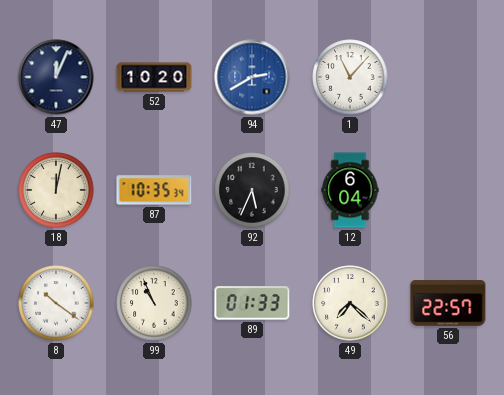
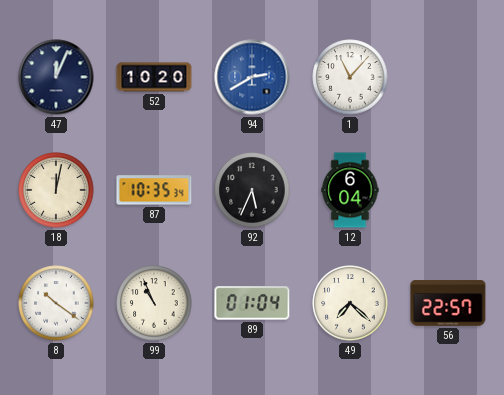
89: 01:33 -> 01:04 (252, 303)
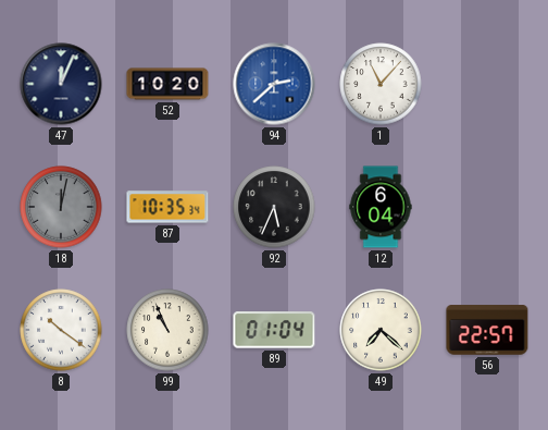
94: 2:40 -> 2:38 (274, 84)
18 dial: cream -> grey (61, 207)
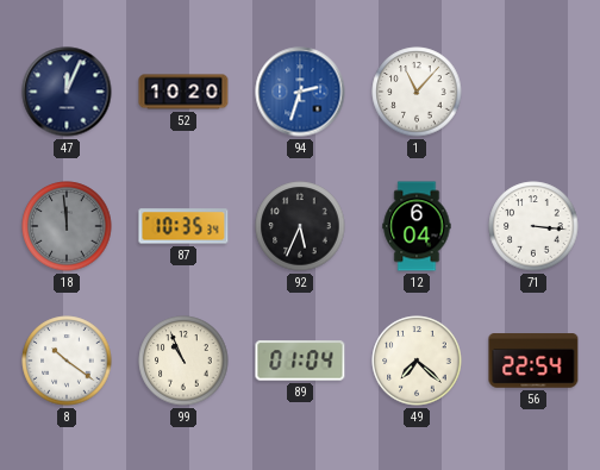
94: 2:38 -> 2:33 (300, 92)
18: 12:02 -> 11:59 (67, 226)
71: none -> 3:16 (533, 226)
56: 22:57 -> 22:54 (533, 361)
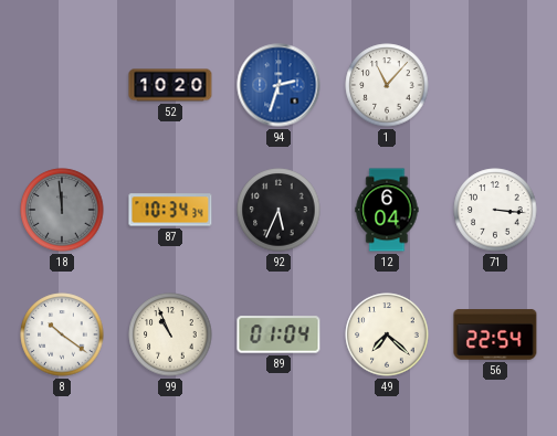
47: 12:04 -> none (67, 92)
87: 10:35 -> 10:34 (170, 210)
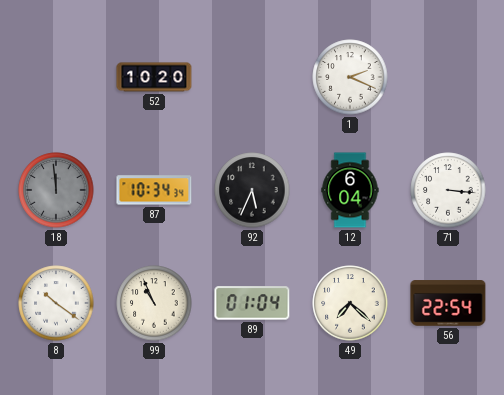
94: 2:33 -> none (278, 85)
1: 11:07 -> 2:19 (350, 77)
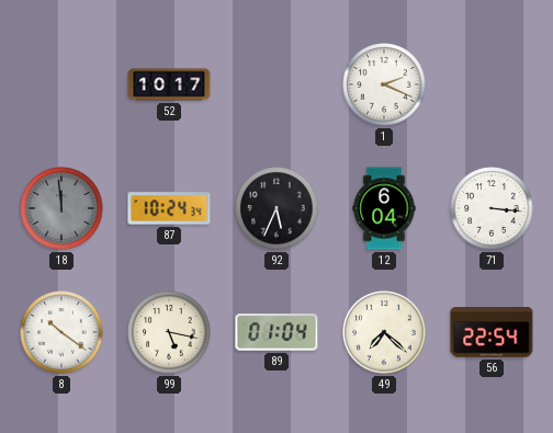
52: 10:20 -> 10:17 (169, 84)
87: 10:34 -> 10:24 (169, 208)
99: 10:56 -> 5:17 (169, 332)
